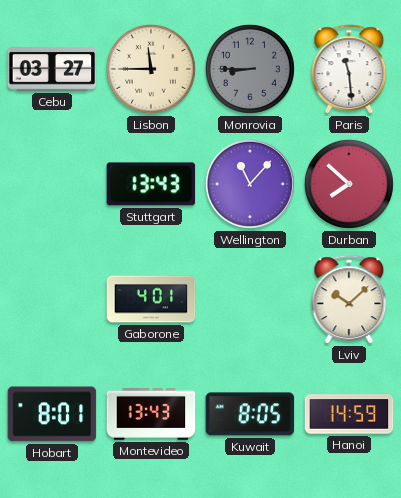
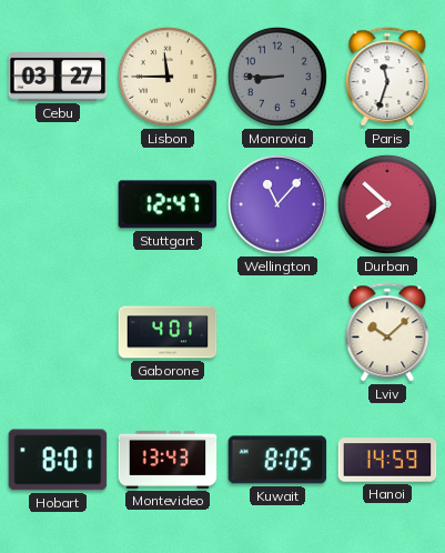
Paris: 11:29 -> 11:33 (387, 78)
Stuttgart: 13:43 -> 12:47 (168, 204)
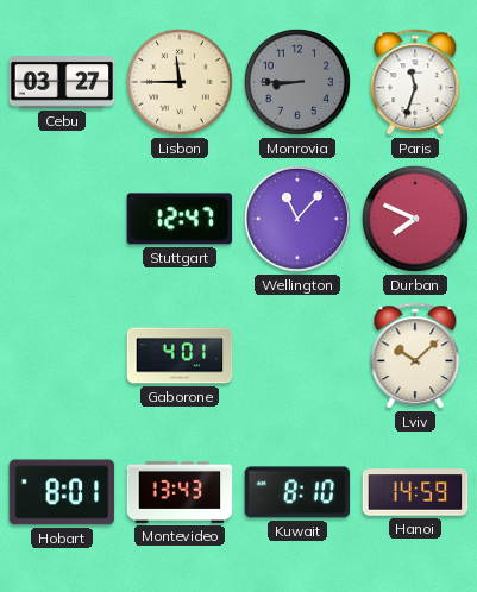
Durban: 7:52 -> 7:49 (415, 219)
Kuwait: 8:05 -> 8:10 (297, 492)
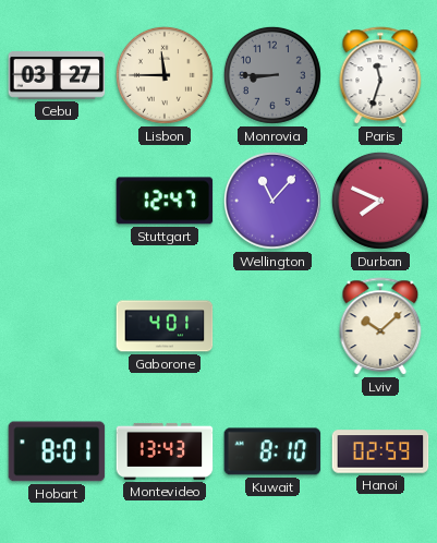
Hanoi: 14:59 -> 02:59 (380, 451)
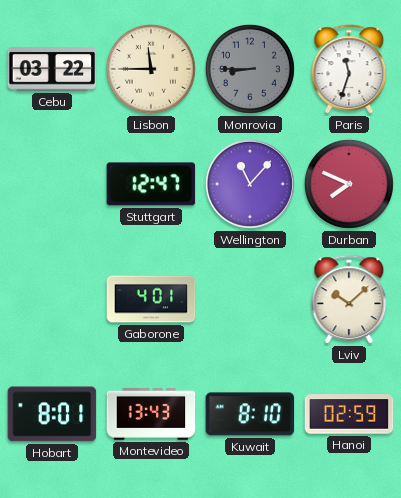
Cebu: 03:27 -> 03:22 (52, 69)
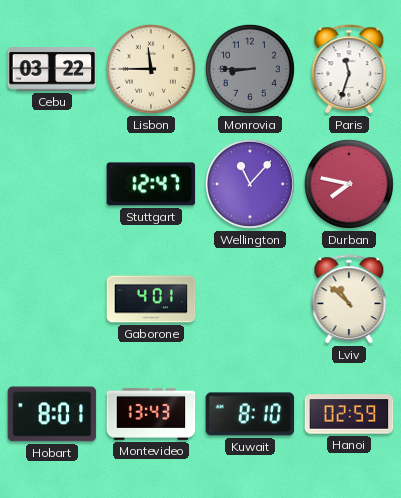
Durban: 7:49 -> 7:47 (349, 184)
Lviv: 10:08 -> 10:52 (349, 300)
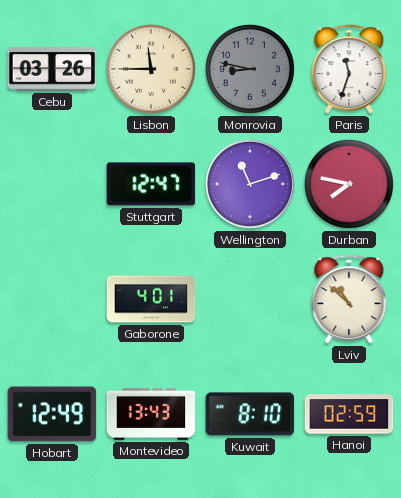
Cebu: 03:22 -> 03:26 (52, 69)
Monrovia: 8:45 -> 8:47 (250, 69)
Wellington: 11:07 -> 11:12 (250, 184)
Hobart: 8:01 -> 12:49 (52, 414)
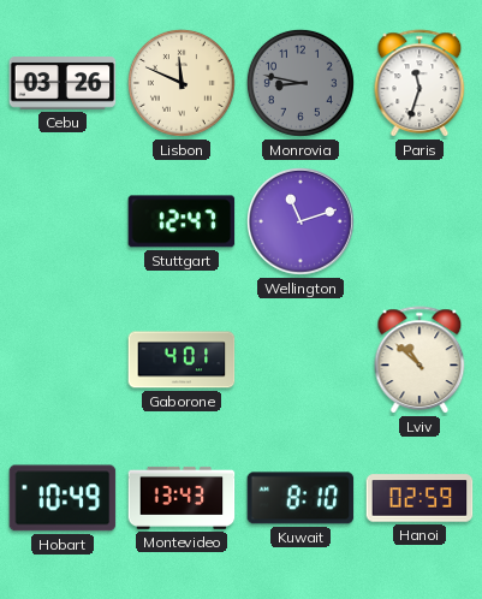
Lisbon: 11:45 -> 11:49 (182, 83)
Durban: 7:47 -> none (349, 184)
Hobart: 12:49 -> 10:49 (63, 498)
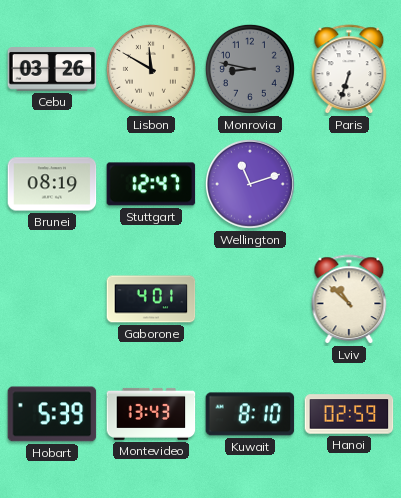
Lisbon: 11:49 -> 11:50 (151, 69)
Paris: 11:33 -> 6:33 (349, 70)
Brunei: none -> 08:19 (52, 184)
Hobart: 10:49 -> 5:39 (52, 414)
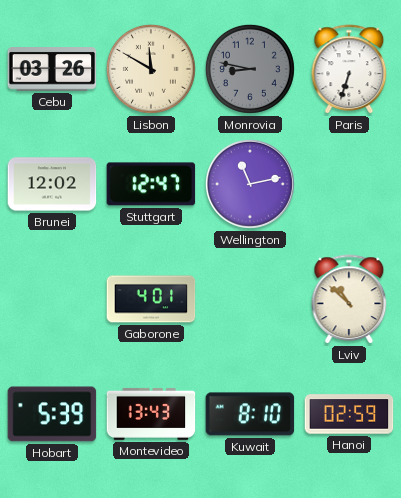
Brunei: 08:19 -> 12:02 (52, 184)
Wellington: 11:12 -> 11:13 (250, 184)
